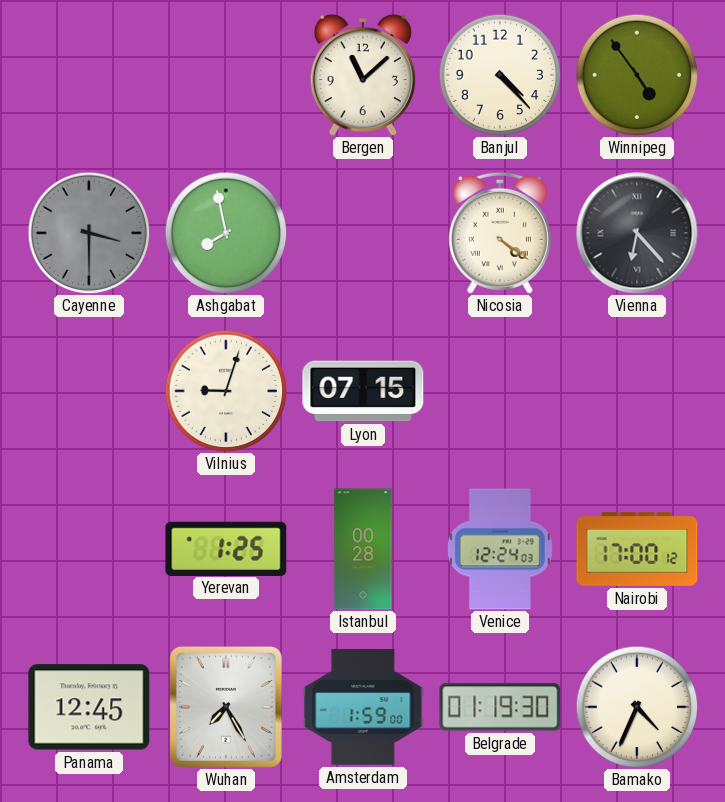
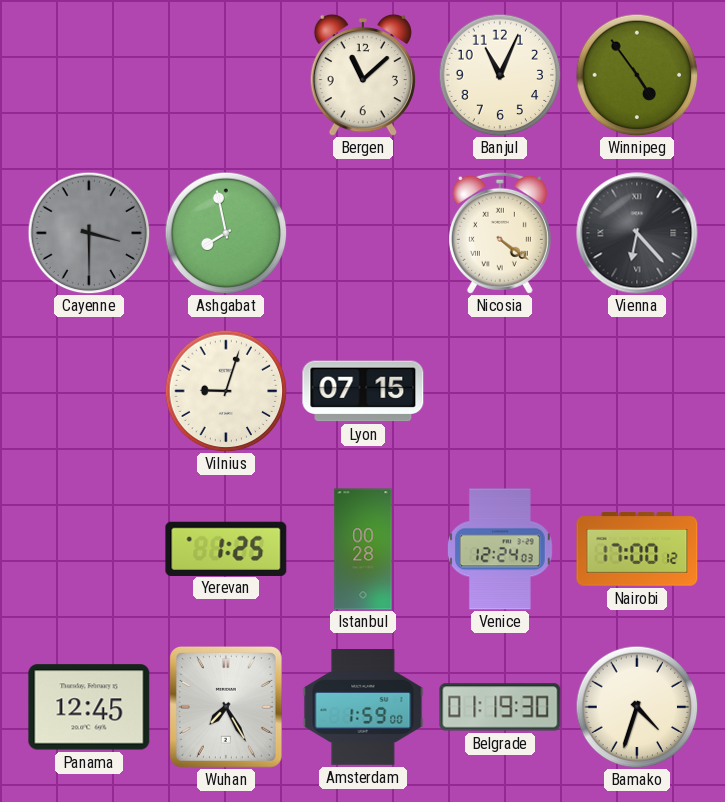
Banjul: 4:23 -> 11:04 (500, 75)
Bamako: 4:34 -> 4:33 (637, 707)
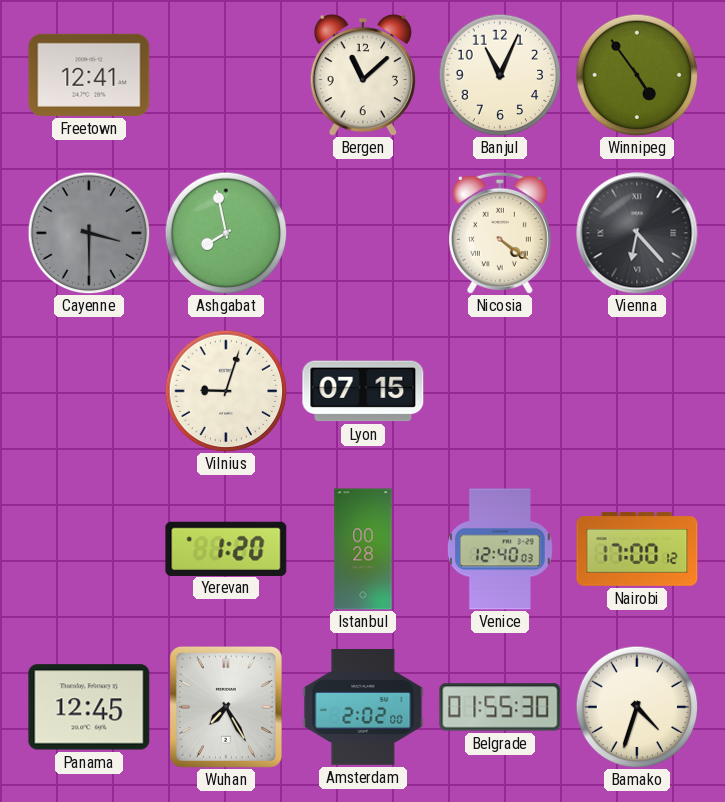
Freetown: none -> 12:41 (89, 75)
Yerevan: 1:25 -> 1:20 (226, 548)
Venice: 12:24 -> 12:40 (500, 549)
Amsterdam: 1:59 -> 2:02 (363, 708)
Belgrade: 01:19 -> 01:55 (500, 707)
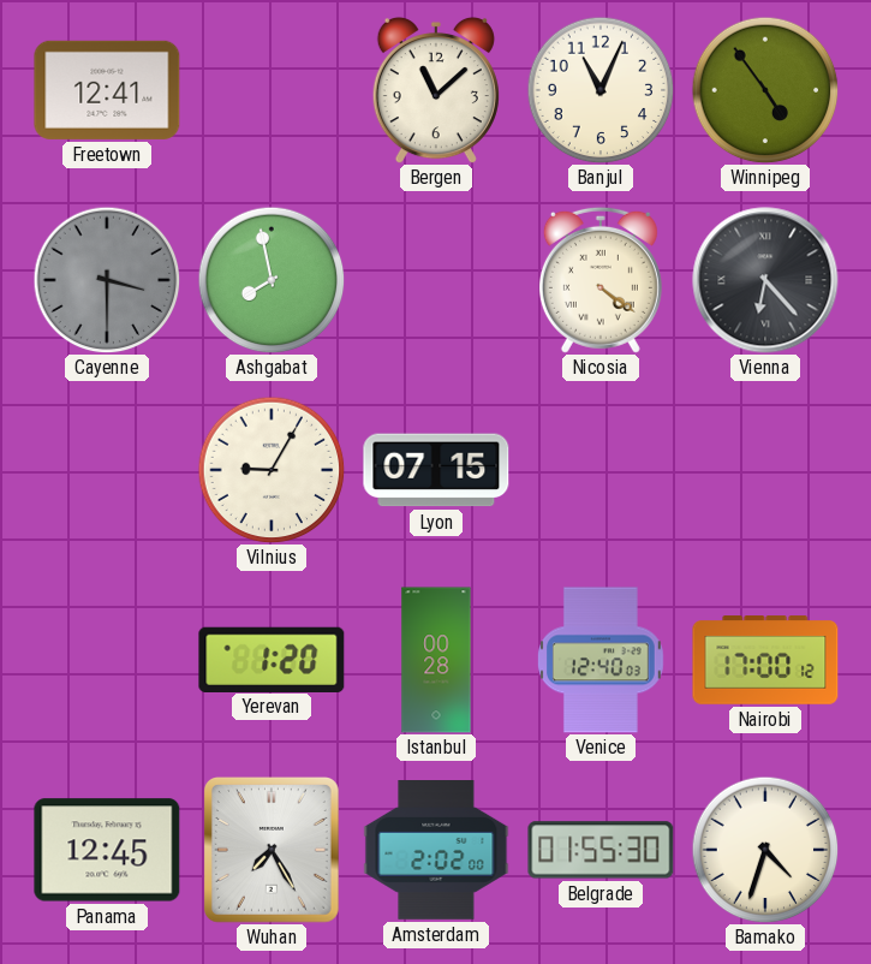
Vilnius: 9:03 -> 9:05 (272, 470)
